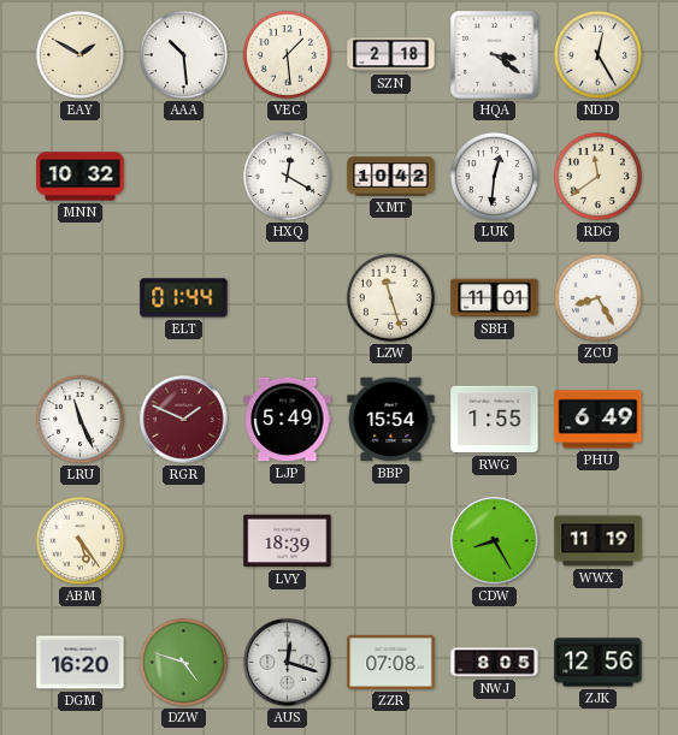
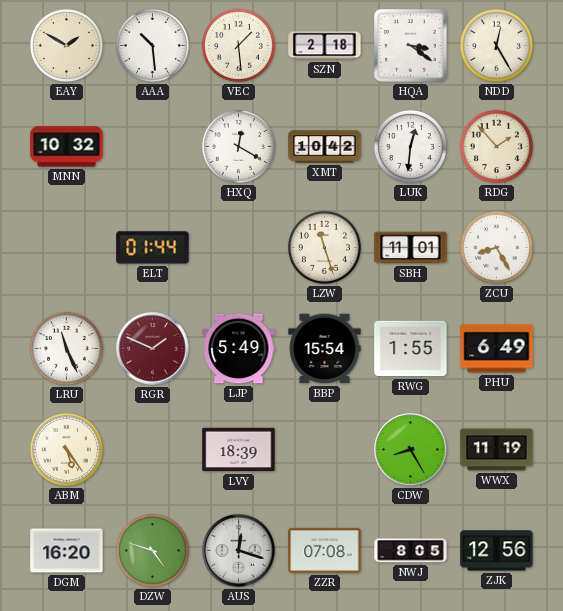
RDG: 11:39 -> 1:53 (496, 146)
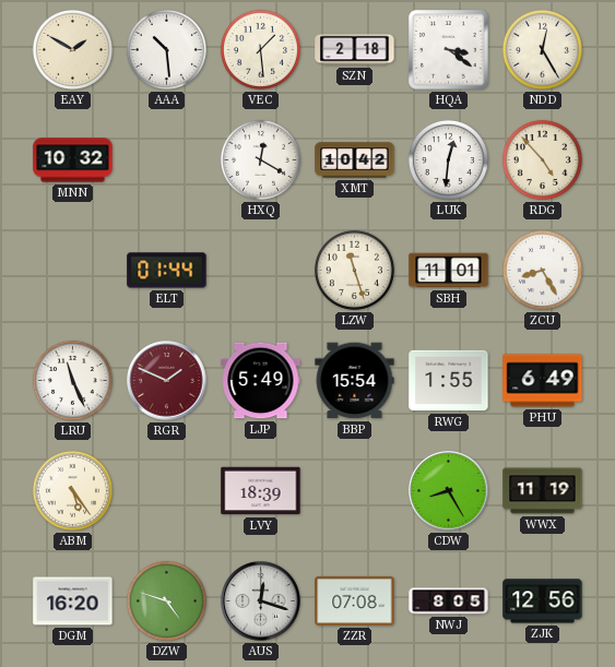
RDG: 1:53 -> 4:53 (542, 159)
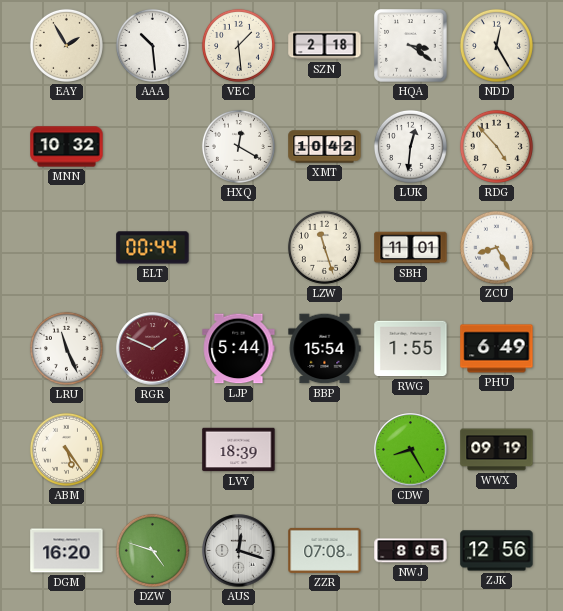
EAY: 1:50 -> 1:55 (66, 45)
ELT: 01:44 -> 00:44 (153, 248)
LJP: 5:49 -> 5:44 (239, 349)
WWX: 11:19 -> 09:19 (497, 450)
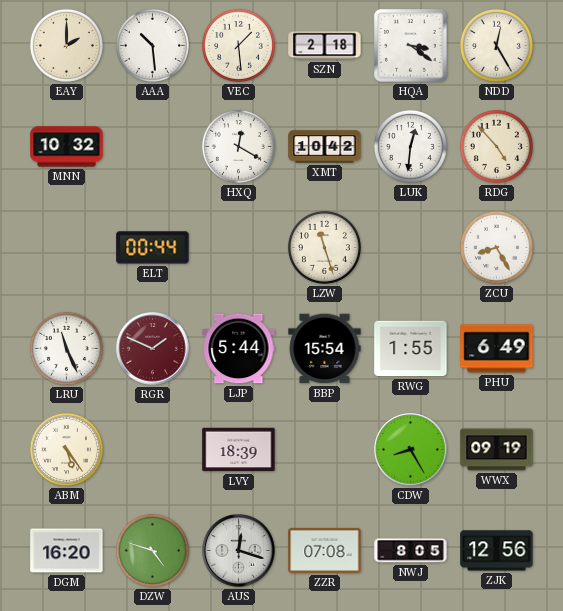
EAY: 1:55 -> 2:00 (66, 45)
SBH: 11:01 -> none (411, 248)
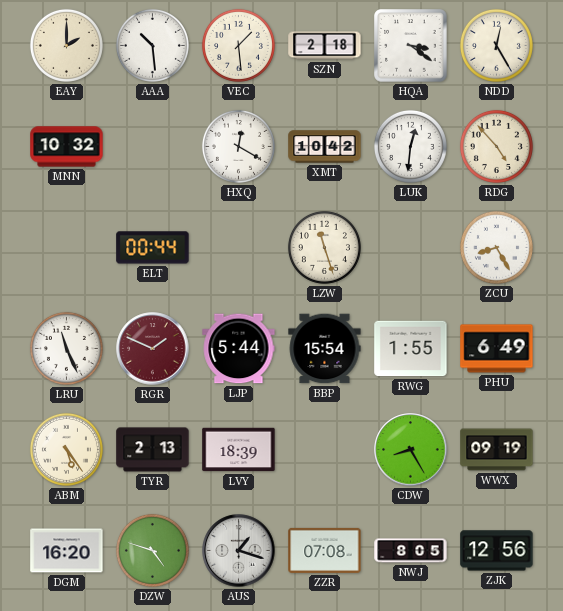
TYR: none -> 2:13 (153, 450)
AUS: 12:18 -> 1:18 (239, 551)
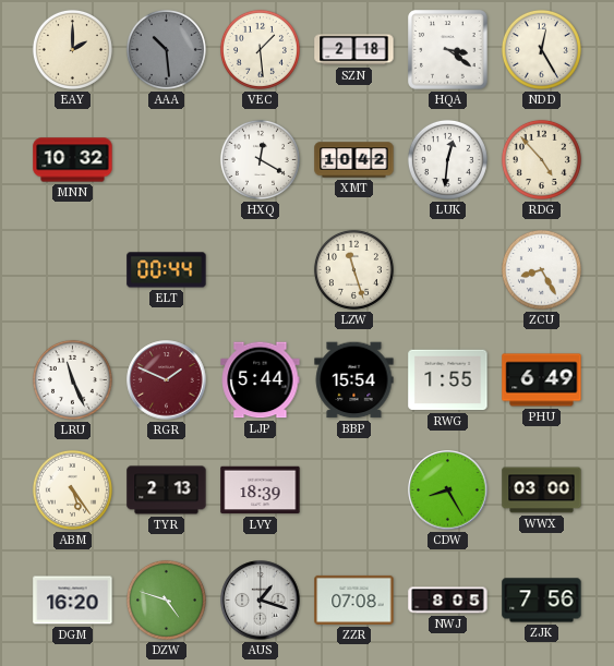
AAA dial: white -> grey (166, 49)
WWX: 09:19 -> 03:00 (542, 491)
ZJK: 12:56 -> 7:56 (542, 601)
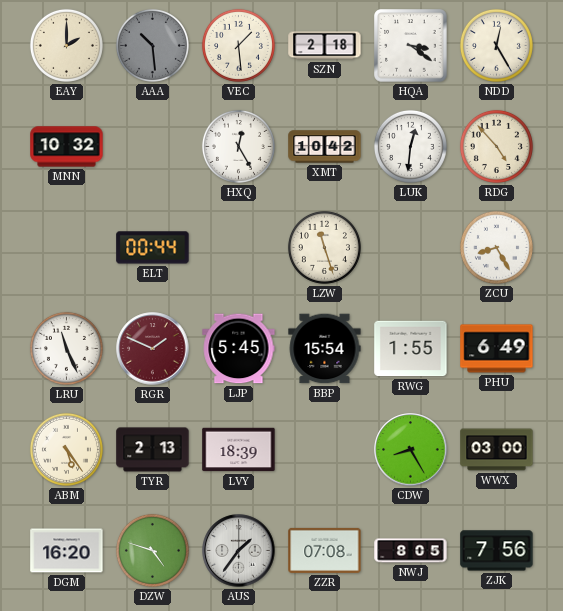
HXQ: 12:20 -> 12:25 (238, 146)
LJP: 5:44 -> 5:45 (239, 349)
AUS: 1:18 -> 1:36 (239, 551)
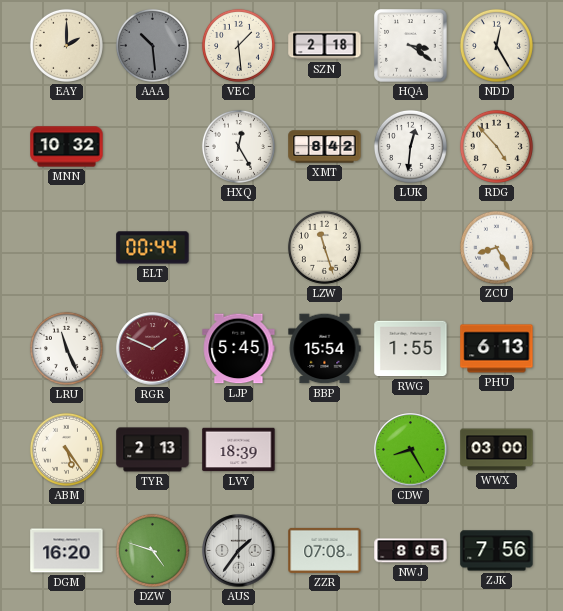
XMT: 10:42 -> 8:42 (325, 147)
PHU: 6:49 -> 6:13 (497, 349)
